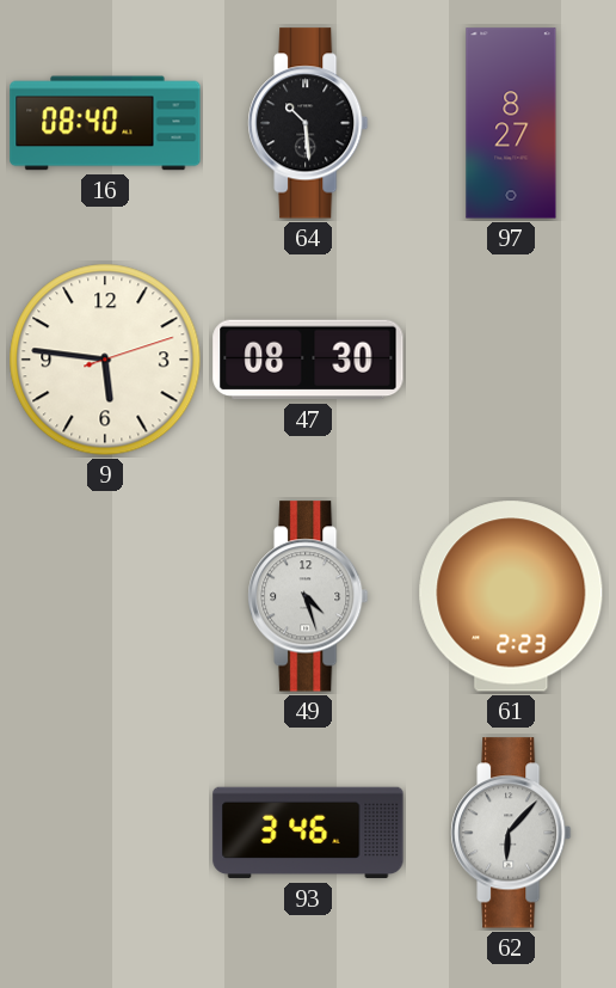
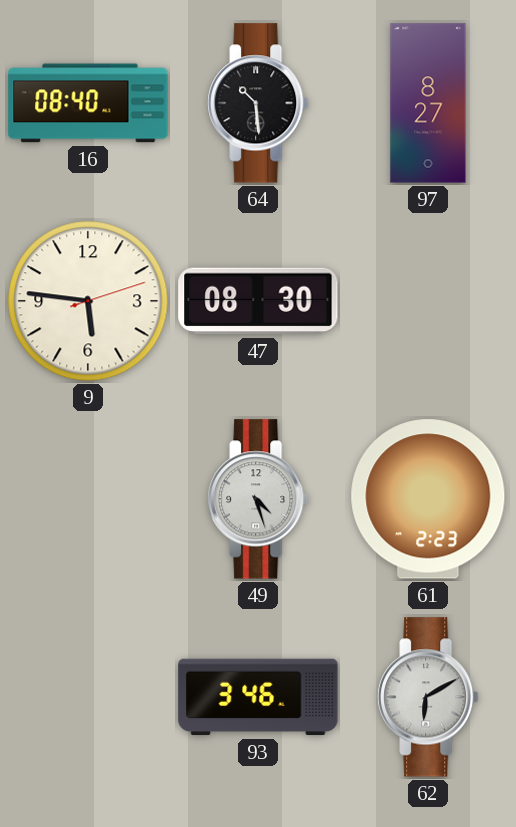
62: 6:07 -> 6:10 (428, 697)
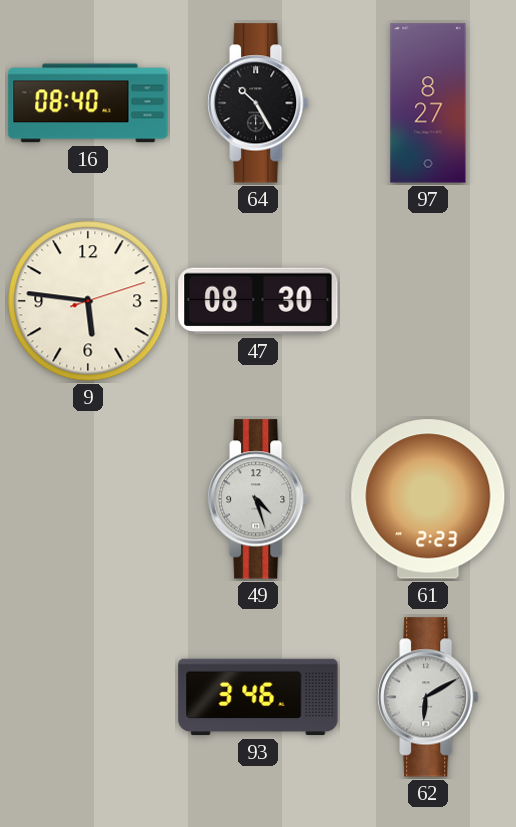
64: 10:29 -> 10:25 (258, 103)
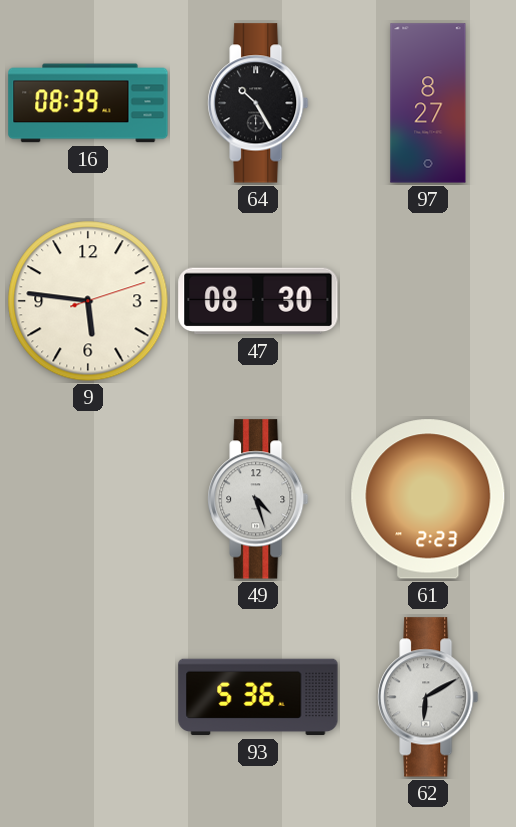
16: 08:40 -> 08:39 (88, 103)
93: 3:46 -> 5:36 (258, 697)
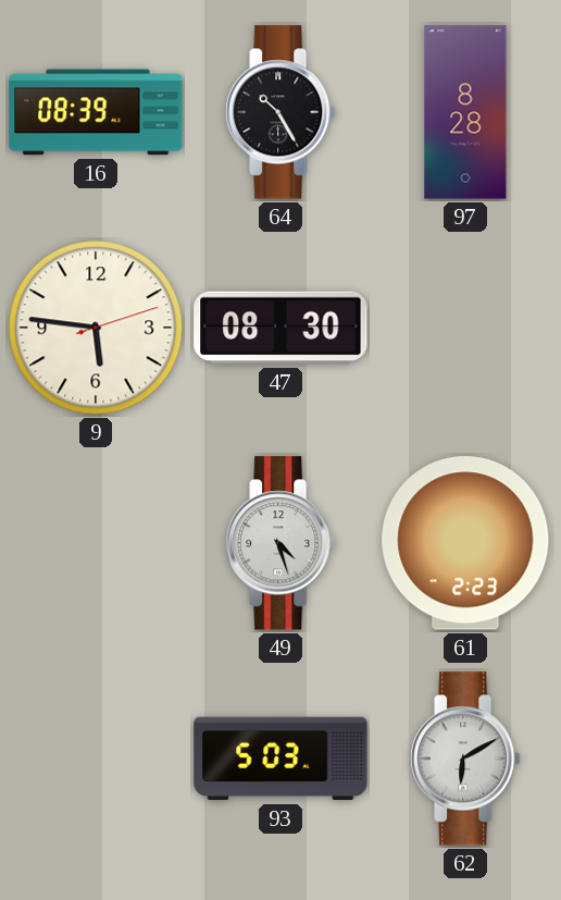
97: 8:27 -> 8:28 (465, 112)
93: 5:36 -> 5:03 (280, 759)
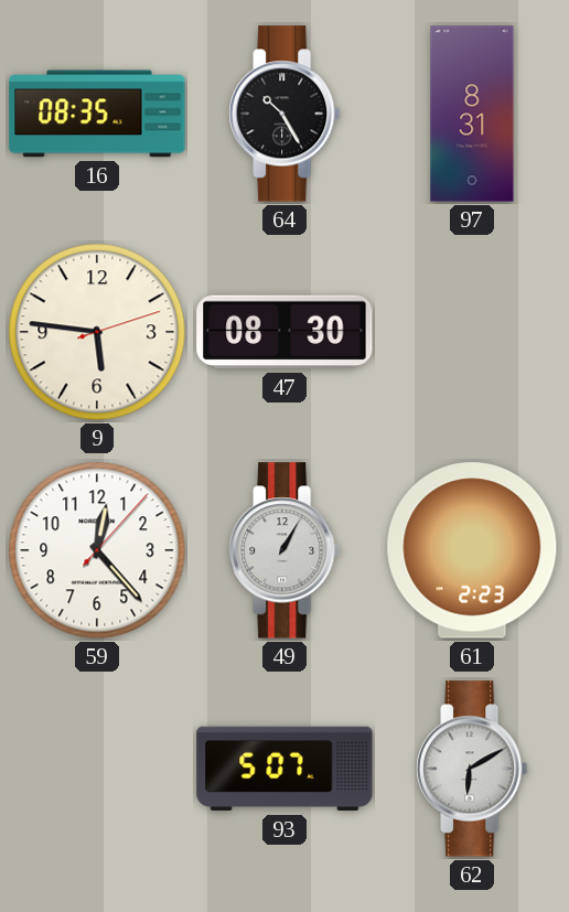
16: 08:39 -> 08:35 (97, 114)
97: 8:28 -> 8:31 (472, 114)
59: none -> 12:23 (97, 550)
49: 4:27 -> 1:05 (284, 550)
93: 5:03 -> 5:07 (284, 769)
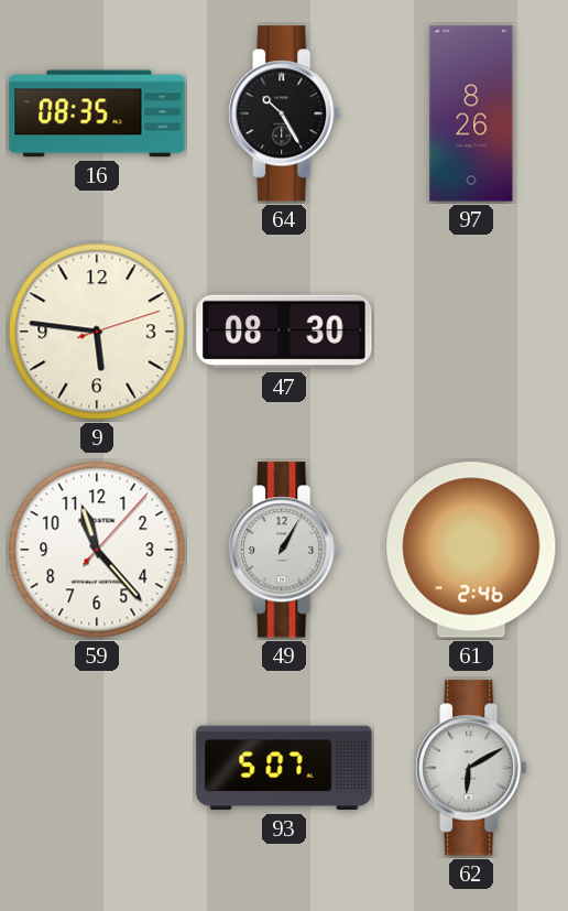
97: 8:31 -> 8:26 (471, 113)
59: 12:23 -> 11:23 (97, 550)
61: 2:23 -> 2:46 (471, 550)
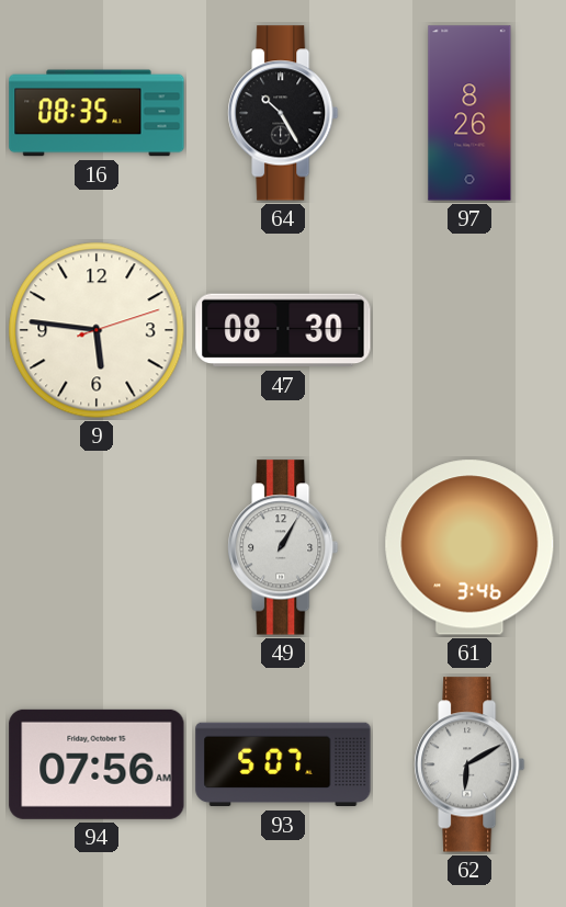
59: 11:23 -> none (97, 550)
61: 2:46 -> 3:46 (469, 547)
94: none -> 07:56 (97, 764)
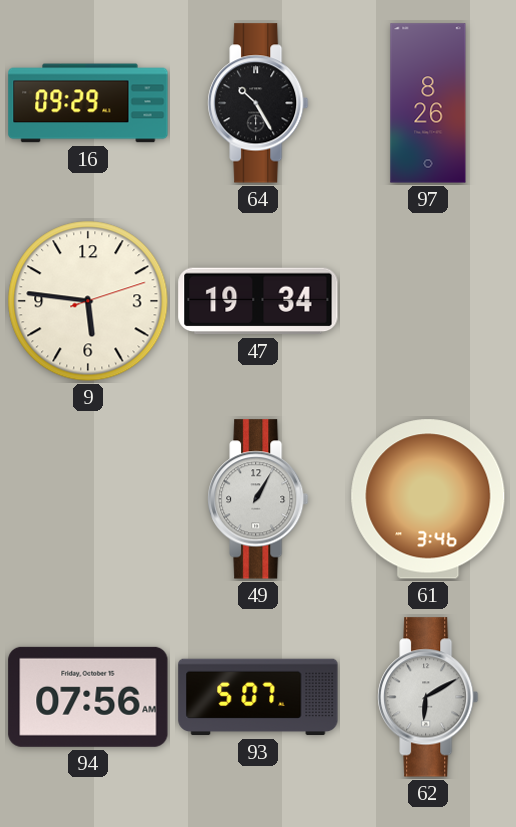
16: 08:35 -> 09:29 (88, 103)
47: 08:30 -> 19:34 (258, 301)
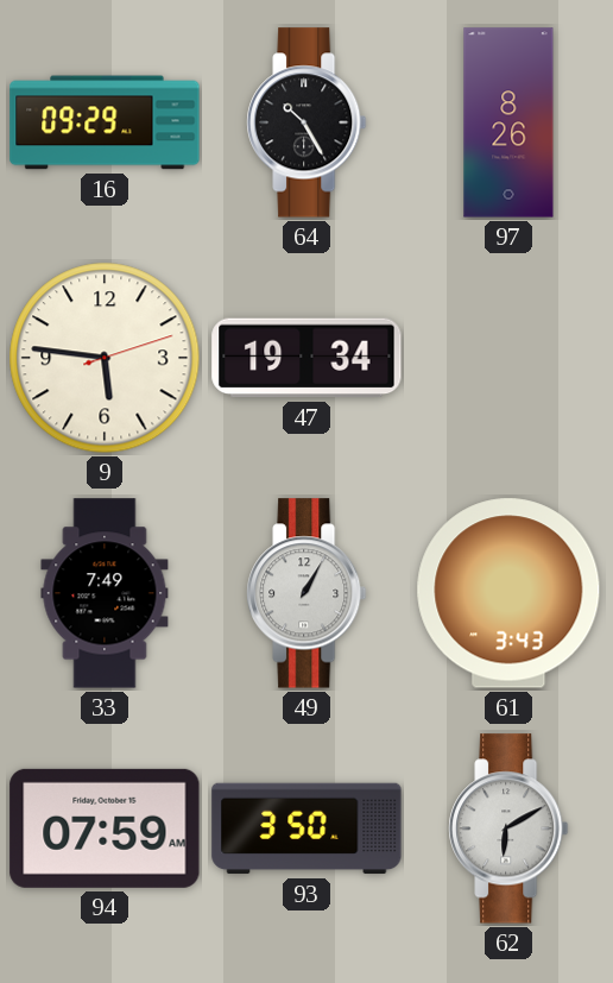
33: none -> 7:49 (105, 593)
61: 3:46 -> 3:43 (508, 593)
94: 07:56 -> 07:59 (105, 828)
93: 5:07 -> 3:50 (306, 828)
